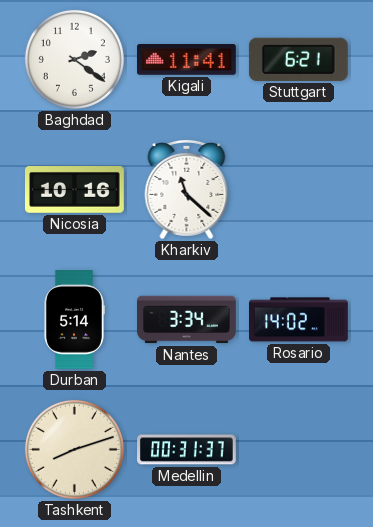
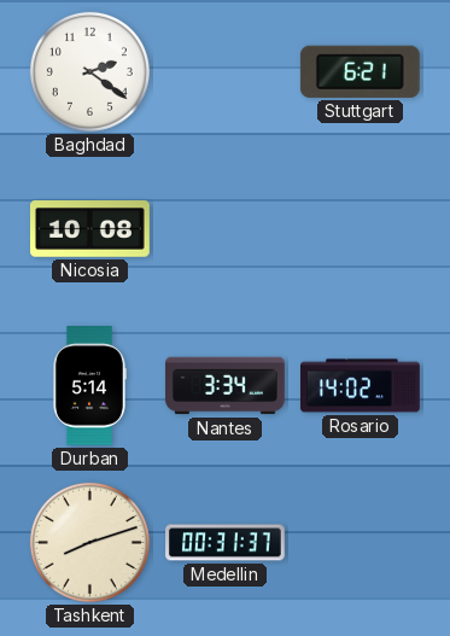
Kigali: 11:41 -> none (187, 60)
Nicosia: 10:16 -> 10:08 (90, 229)
Kharkiv: 11:22 -> none (187, 189)
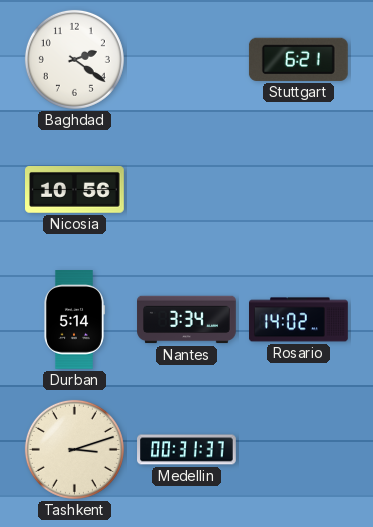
Nicosia: 10:08 -> 10:56 (75, 190)
Tashkent: 8:12 -> 3:12 (74, 449)
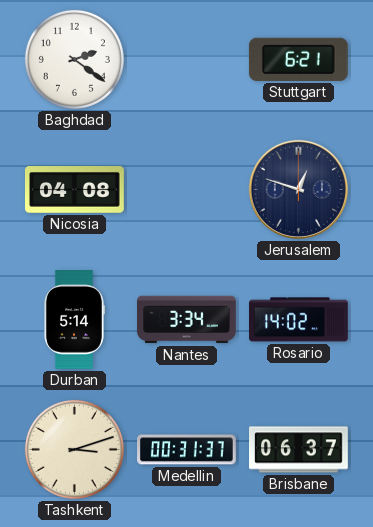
Nicosia: 10:56 -> 04:08 (75, 190)
Jerusalem: none -> 12:48 (298, 189)
Brisbane: none -> 06:37 (299, 450)
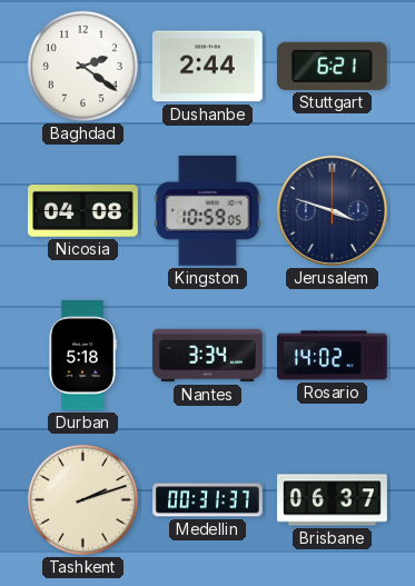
Dushanbe: none -> 2:44 (207, 67)
Kingston: none -> 10:59 (208, 210)
Jerusalem: 12:48 -> 3:48 (332, 210)
Durban: 5:14 -> 5:18 (82, 356)
Tashkent: 3:12 -> 2:12 (82, 499)
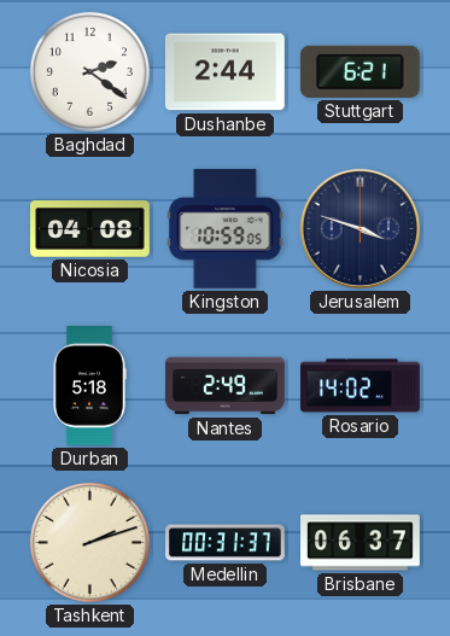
Nantes: 3:34 -> 2:49 (226, 386)
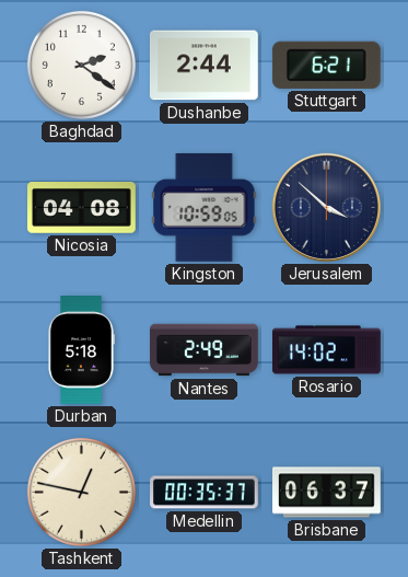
Jerusalem: 3:48 -> 3:52 (326, 207)
Tashkent: 2:12 -> 12:47 (81, 492)
Medellin: 00:31 -> 00:35 (205, 493)
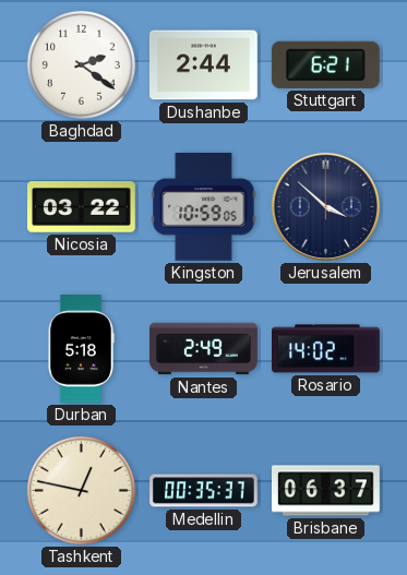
Nicosia: 04:08 -> 03:22 (82, 207)
